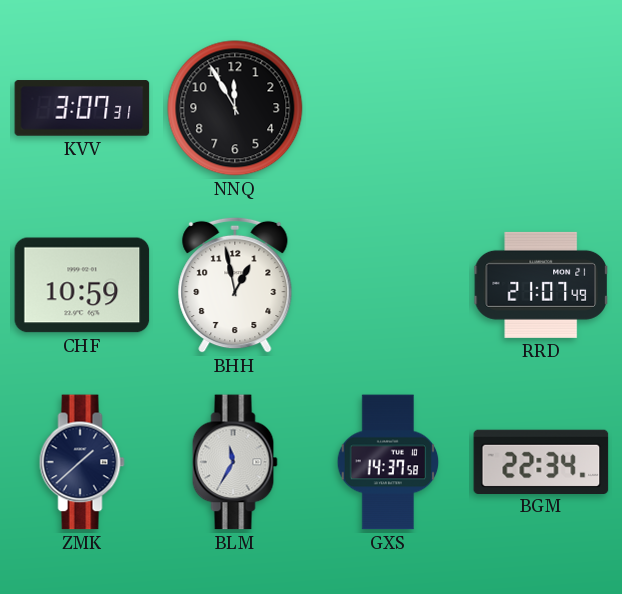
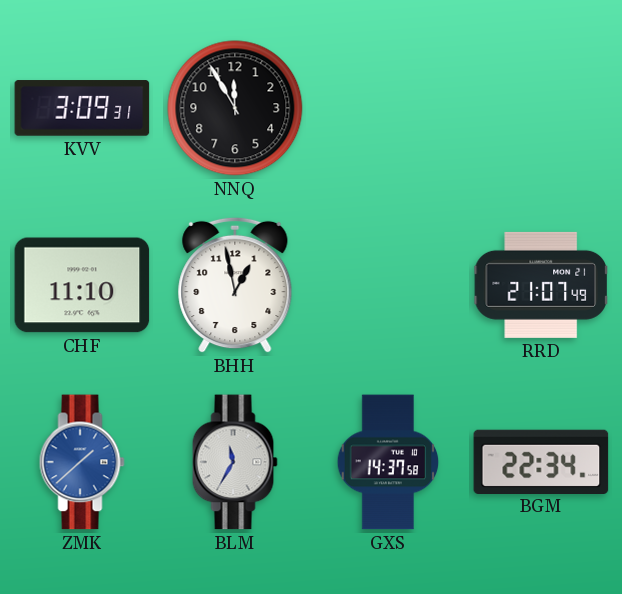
KVV: 3:07 -> 3:09 (82, 108)
CHF: 10:59 -> 11:10 (82, 285)
ZMK dial: navy -> blue (82, 462)
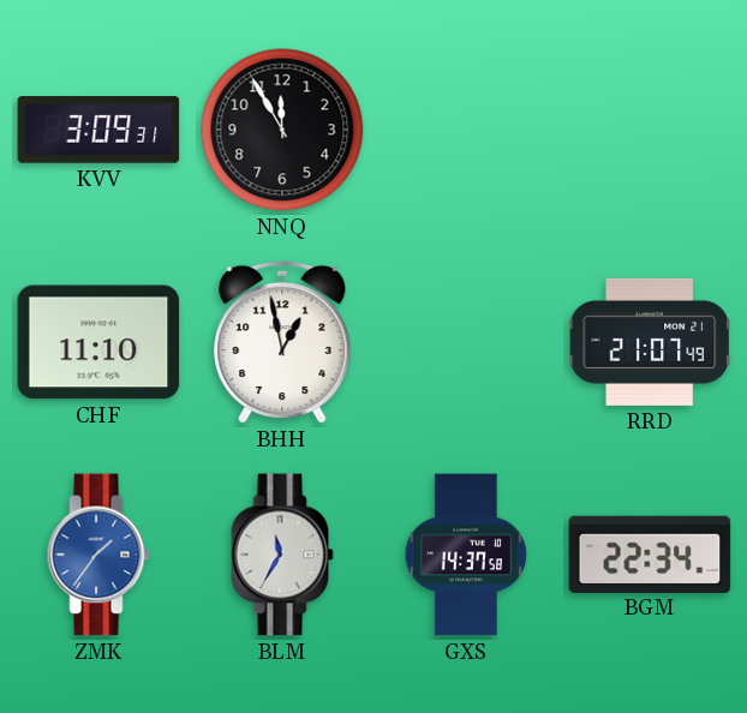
ZMK: 1:38 -> 1:36 (98, 555)
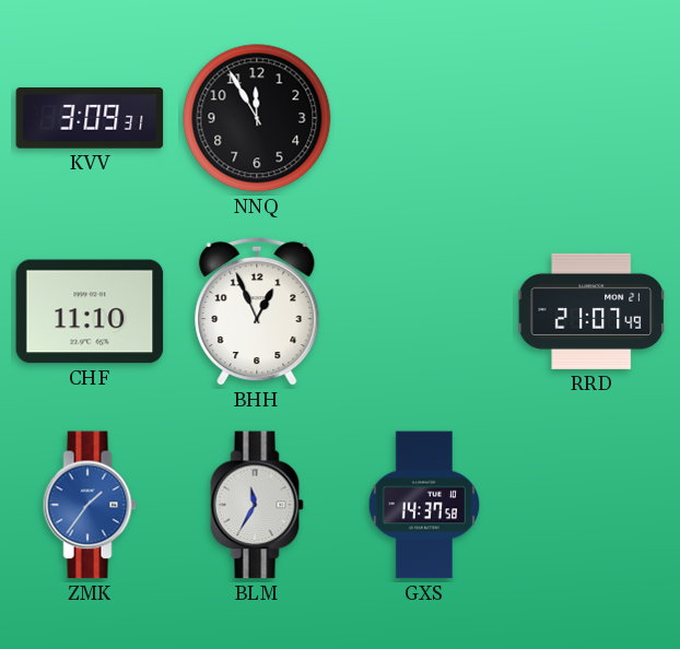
BHH: 12:58 -> 12:56 (257, 311)
BGM: 22:34 -> none (650, 553)
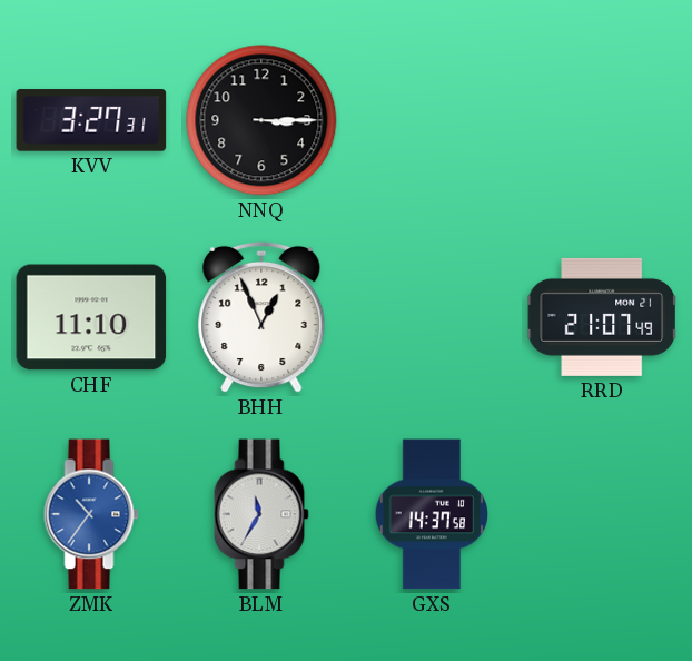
KVV: 3:09 -> 3:27 (91, 120)
NNQ: 11:55 -> 3:15 (261, 120)
ZMK: 1:36 -> 10:36 (91, 514)
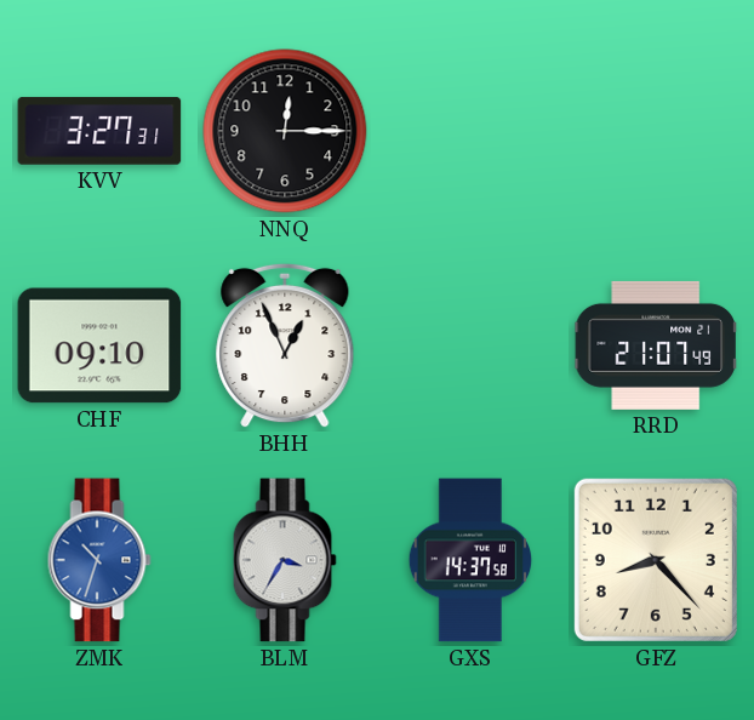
NNQ: 3:15 -> 12:15 (285, 131)
CHF: 11:10 -> 09:10 (99, 345)
ZMK: 10:36 -> 10:33 (99, 560)
BLM: 11:35 -> 3:35 (285, 560)
GFZ: none -> 8:23 (656, 560)
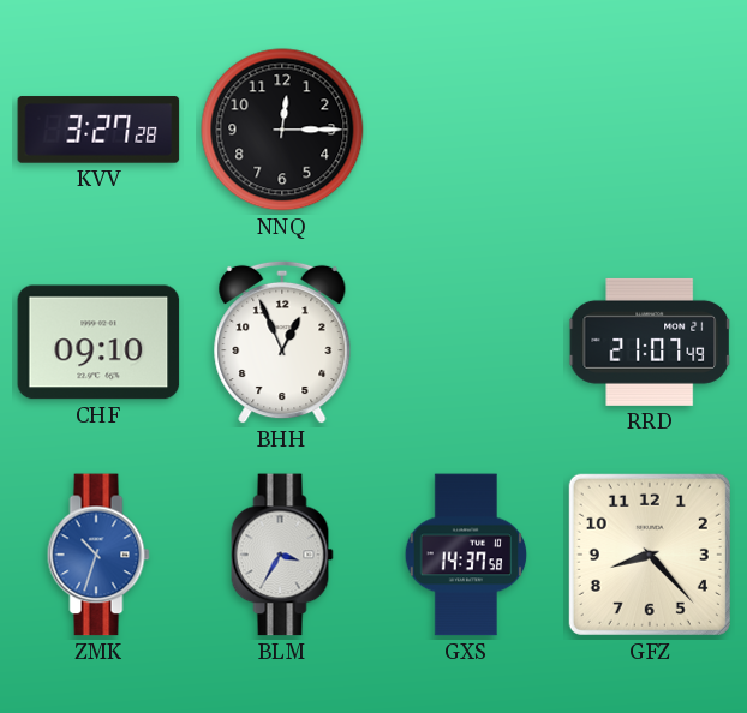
KVV: 3:27:31 -> 3:27:28 (98, 130)
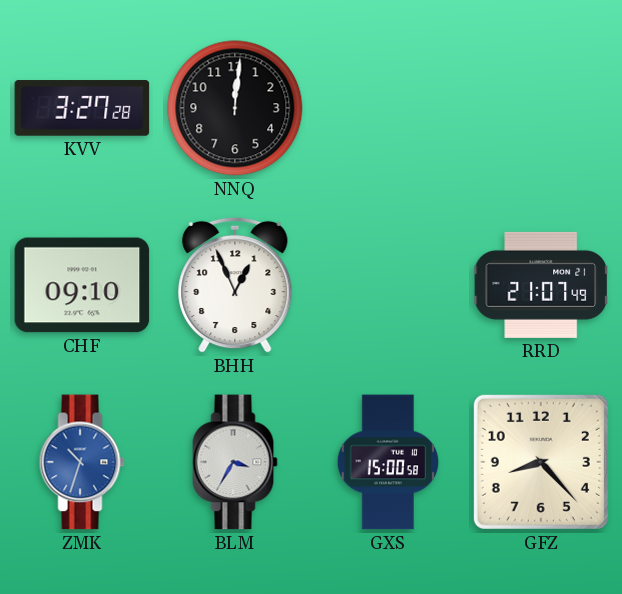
NNQ: 12:15 -> 12:01 (235, 108)
GXS: 14:37 -> 15:00 (388, 462)
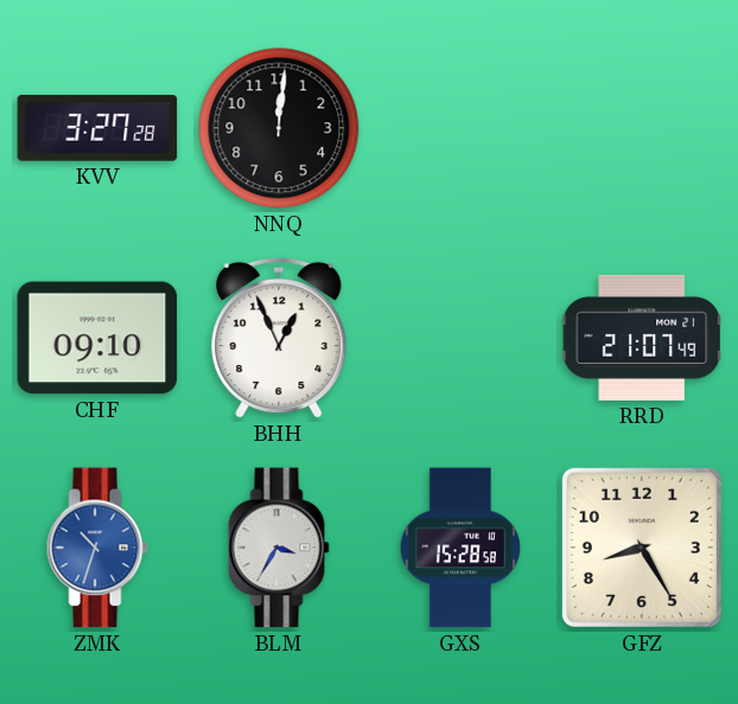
GXS: 15:00 -> 15:28 (460, 548)
GFZ: 8:23 -> 8:25 (642, 548)
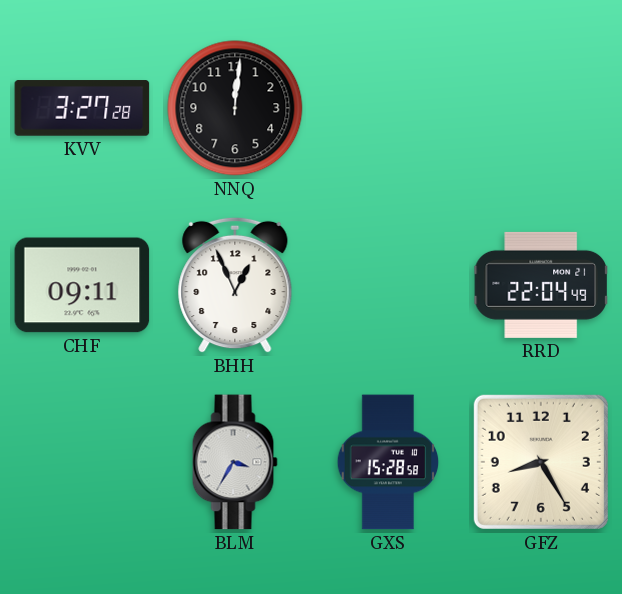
CHF: 09:10 -> 09:11 (82, 285)
RRD: 21:07 -> 22:04 (541, 285)
ZMK: 10:33 -> none (97, 548)
